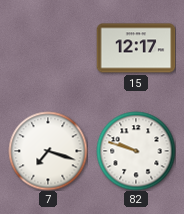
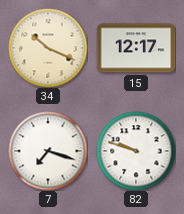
34: none -> 10:19 (48, 48)
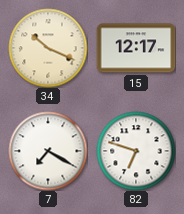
7: 7:18 -> 7:20 (48, 151)
82: 9:48 -> 6:48 (136, 151)
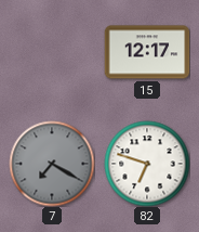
34: 10:19 -> none (48, 48)
7 dial: white -> grey (52, 164)
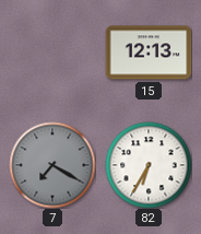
15: 12:17 -> 12:13 (149, 52)
82: 6:48 -> 6:35 (149, 165)
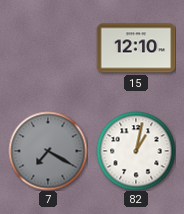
15: 12:13 -> 12:10 (136, 48)
82: 6:35 -> 1:02 (136, 151)
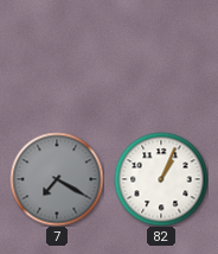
15: 12:10 -> none (136, 48)
82: 1:02 -> 1:04 (161, 179)
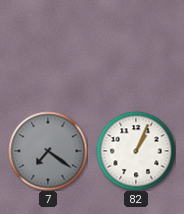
7: 7:20 -> 7:21 (48, 151)
